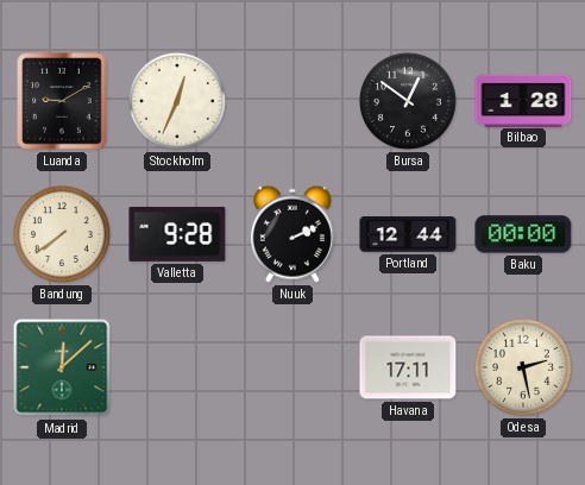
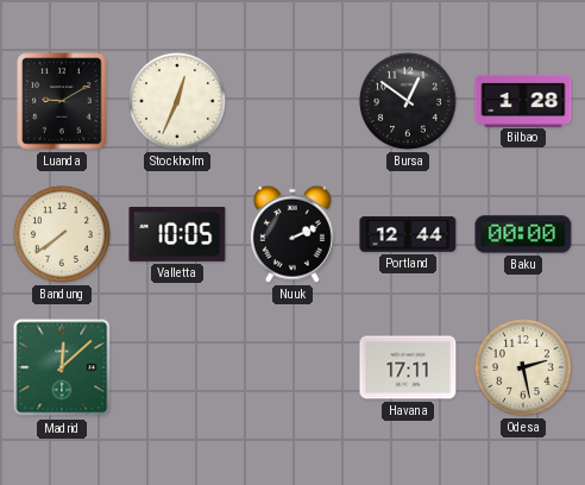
Valletta: 9:28 -> 10:05 (177, 234)
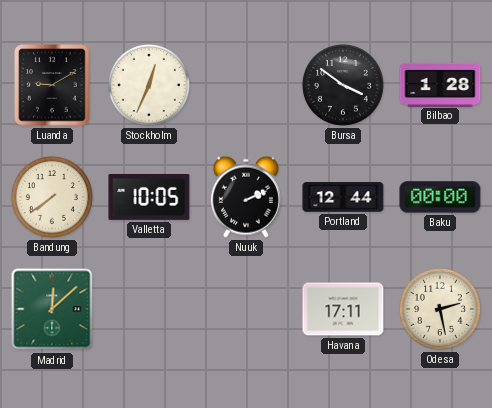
Bursa: 12:51 -> 3:51 (343, 85)
